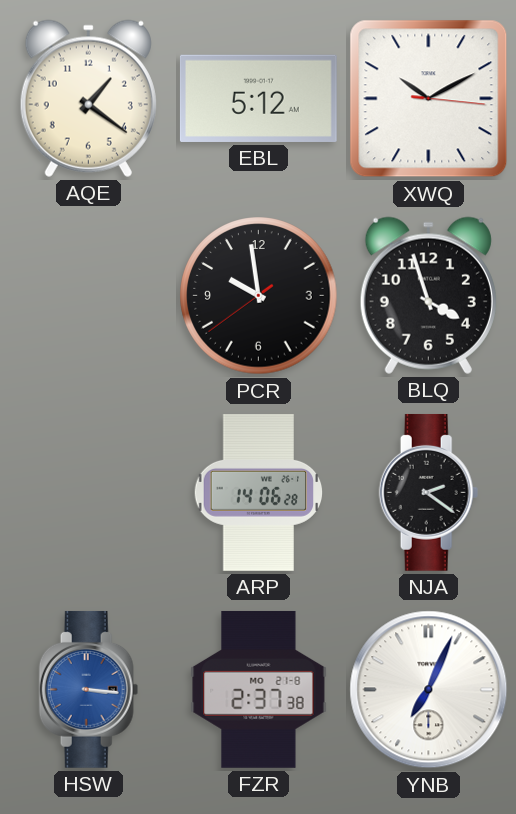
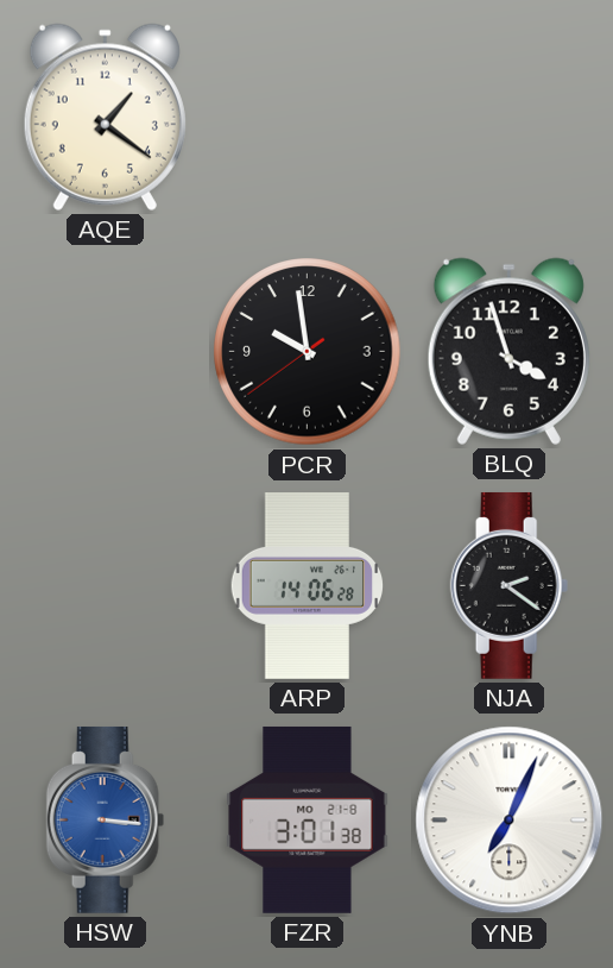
EBL: 5:12 -> none (258, 98)
XWQ: 10:10 -> none (429, 99)
FZR: 2:37 -> 3:01 (308, 819)
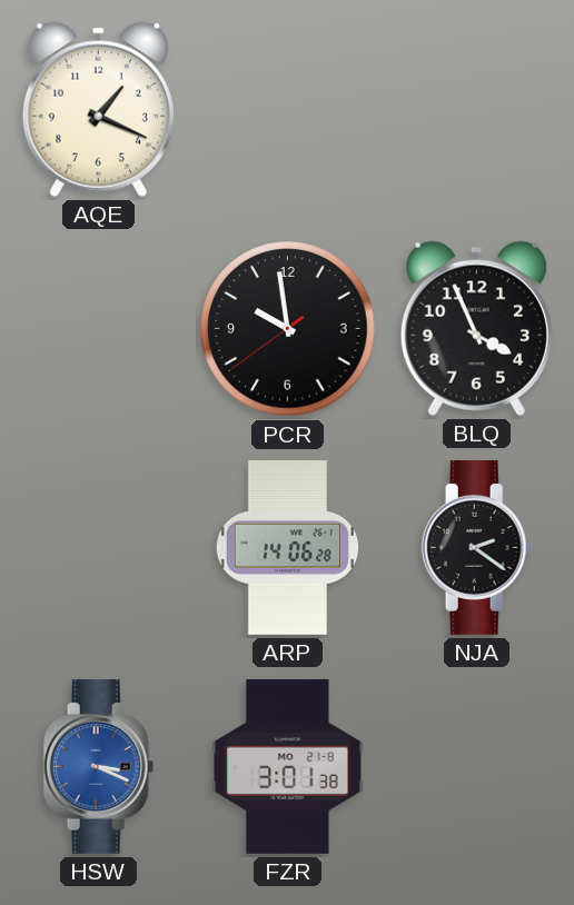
AQE: 1:21 -> 1:19 (98, 109)
BLQ: 3:57 -> 3:56 (476, 328)
HSW: 3:16 -> 3:19 (99, 766)
YNB: 7:04 -> none (510, 821)
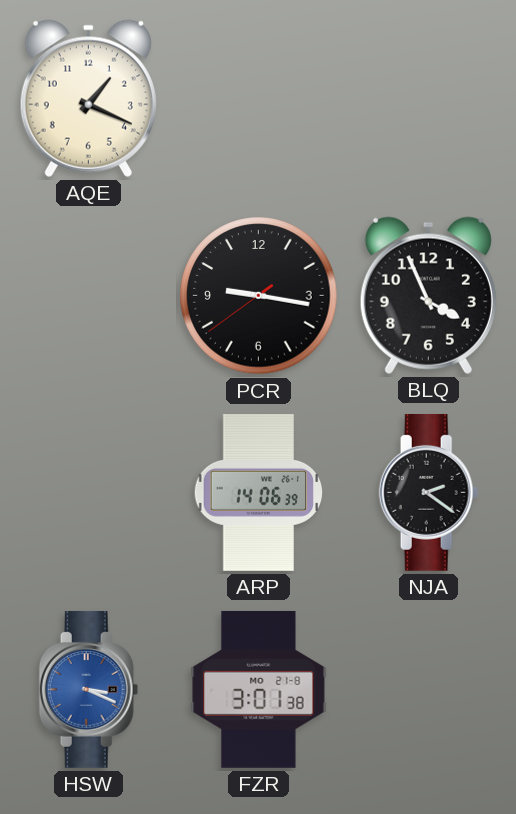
PCR: 9:58 -> 9:16 (259, 296)
ARP: 14:06:28 -> 14:06:39 (259, 493)
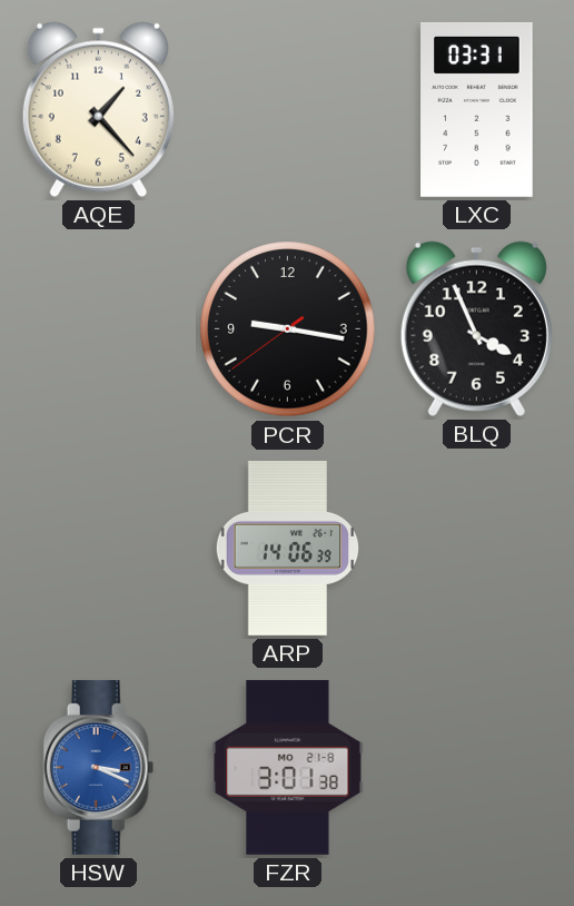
AQE: 1:19 -> 1:23 (98, 109)
LXC: none -> 03:31 (477, 109)
NJA: 2:21 -> none (429, 492)
